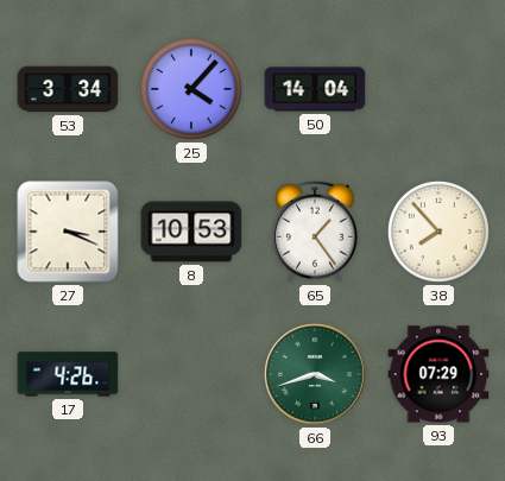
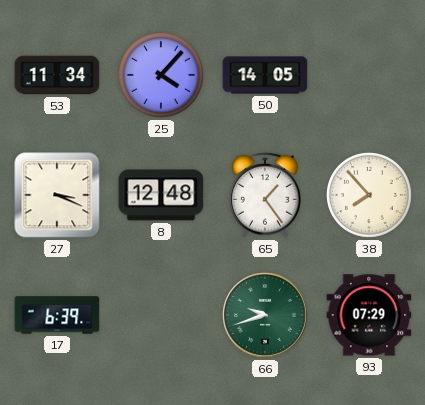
53: 3:34 -> 11:34 (57, 75)
50: 14:04 -> 14:05 (265, 75)
8: 10:53 -> 12:48 (161, 195)
17: 4:26 -> 6:39 (57, 315)
66: 3:42 -> 9:42 (265, 315)
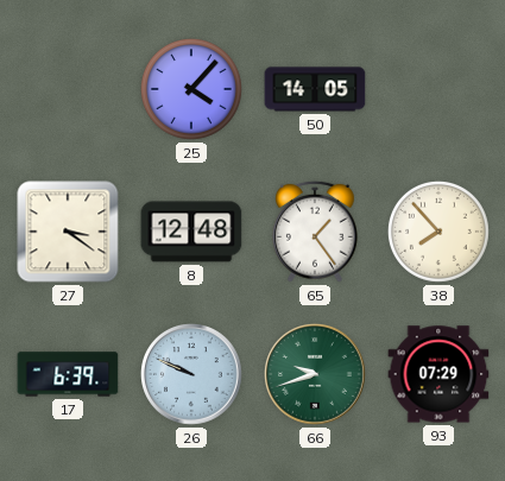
53: 11:34 -> none (57, 75)
27: 3:19 -> 3:21 (68, 232)
26: none -> 9:49 (191, 374)
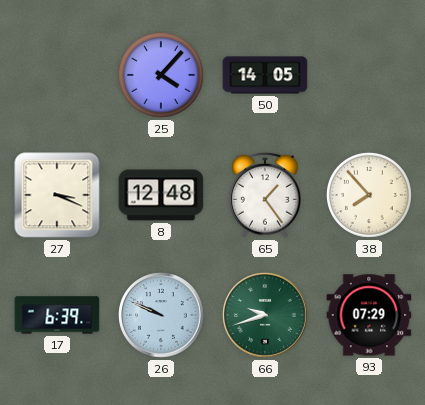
27: 3:21 -> 3:19 (57, 195)
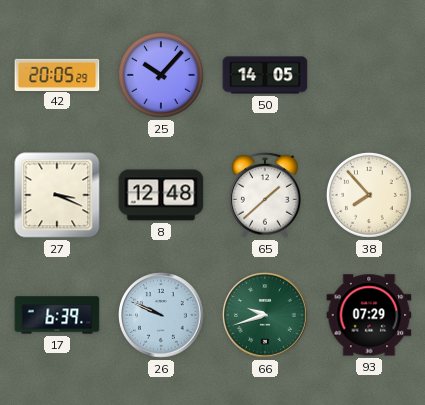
42: none -> 20:05 (57, 74)
25: 4:07 -> 10:07 (161, 75)
65: 1:24 -> 1:38 (265, 195)
